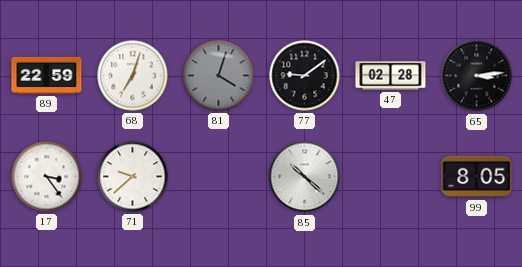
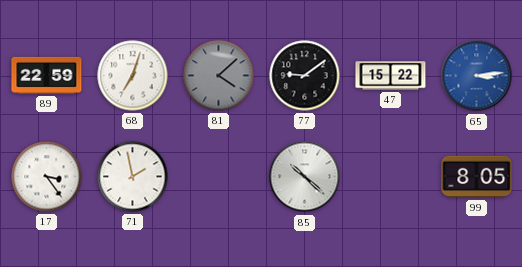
81: 4:03 -> 4:08 (219, 76)
47: 02:28 -> 15:22 (391, 76)
65 dial: black -> blue (477, 76)
71: 9:38 -> 1:58 (133, 177)
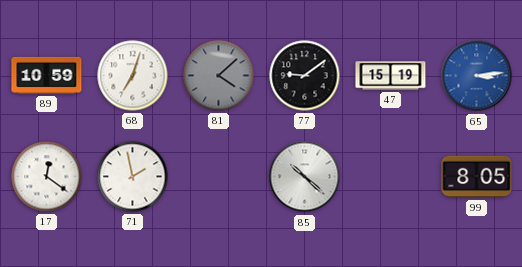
89: 22:59 -> 10:59 (47, 75)
47: 15:22 -> 15:19 (391, 76)
17: 3:24 -> 12:21 (47, 177)
